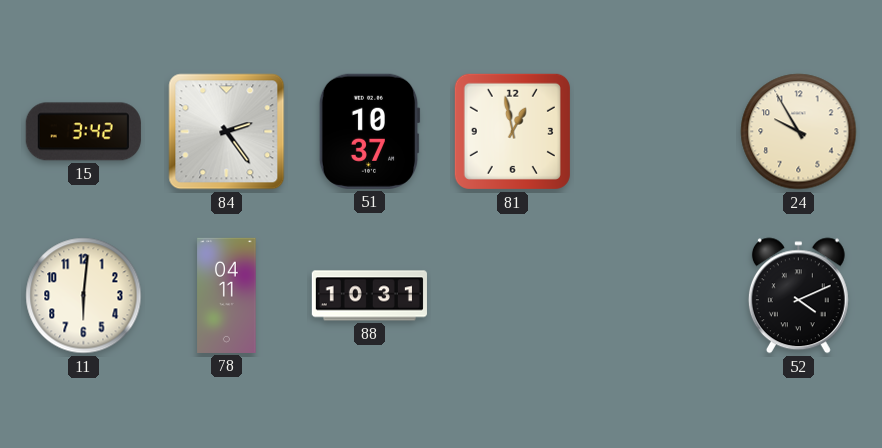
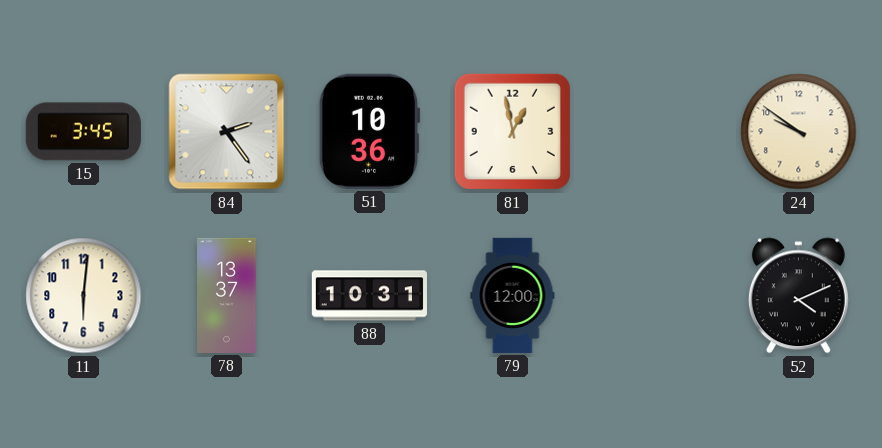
15: 3:42 -> 3:45 (83, 132)
51: 10:37 -> 10:36 (369, 131)
24: 9:55 -> 9:51 (799, 132)
78: 04:11 -> 13:37 (227, 295)
79: none -> 12:00 (513, 295)
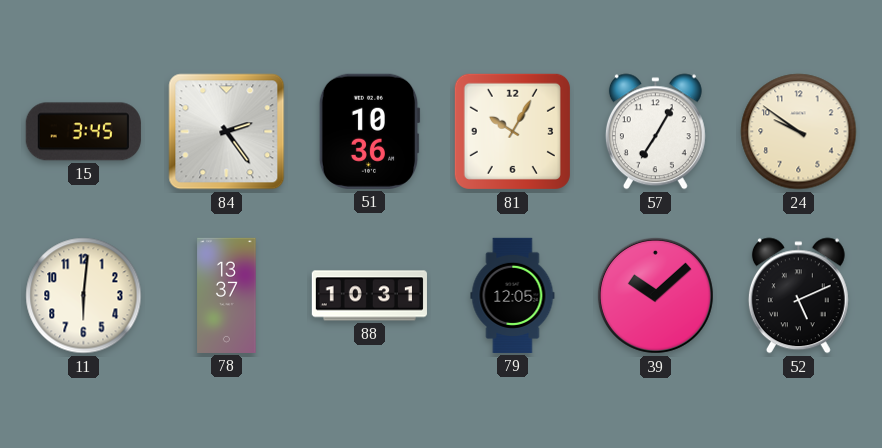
81: 12:58 -> 10:05 (512, 131)
57: none -> 7:05 (655, 132)
79: 12:00 -> 12:05 (513, 295)
39: none -> 10:08 (655, 295)
52: 4:11 -> 5:11 (798, 296)
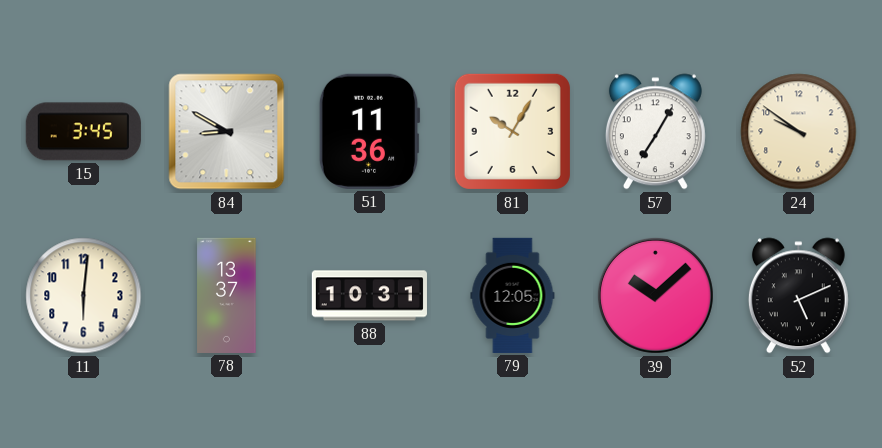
84: 2:24 -> 8:50 (227, 132)
51: 10:36 -> 11:36 (369, 131)
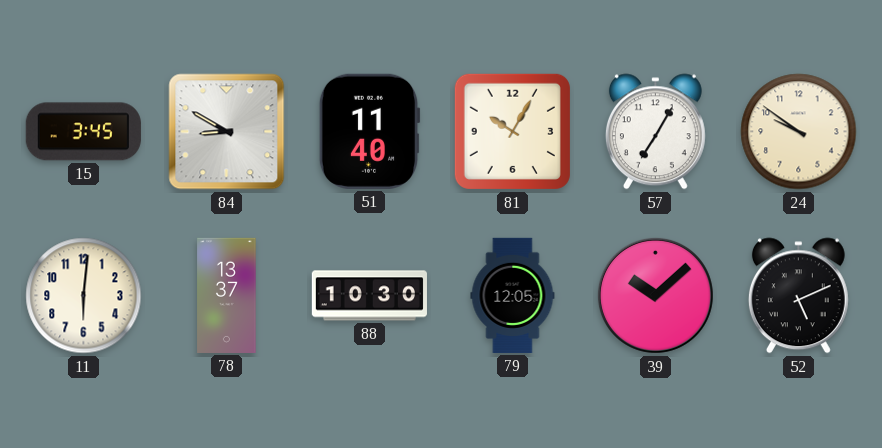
51: 11:36 -> 11:40 (369, 131)
88: 10:31 -> 10:30 (369, 296)
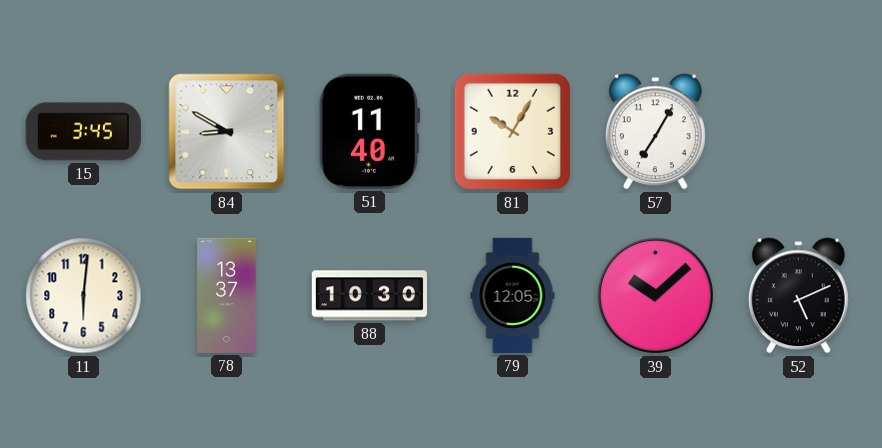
24: 9:51 -> none (799, 132)
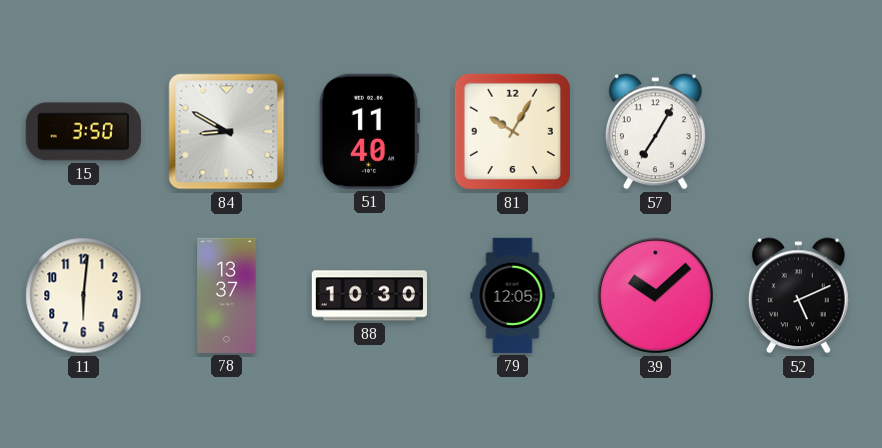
15: 3:45 -> 3:50 (83, 132)
